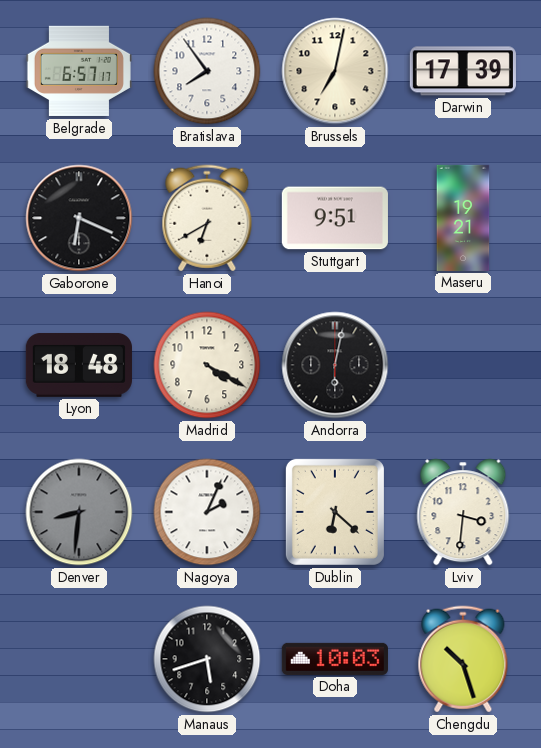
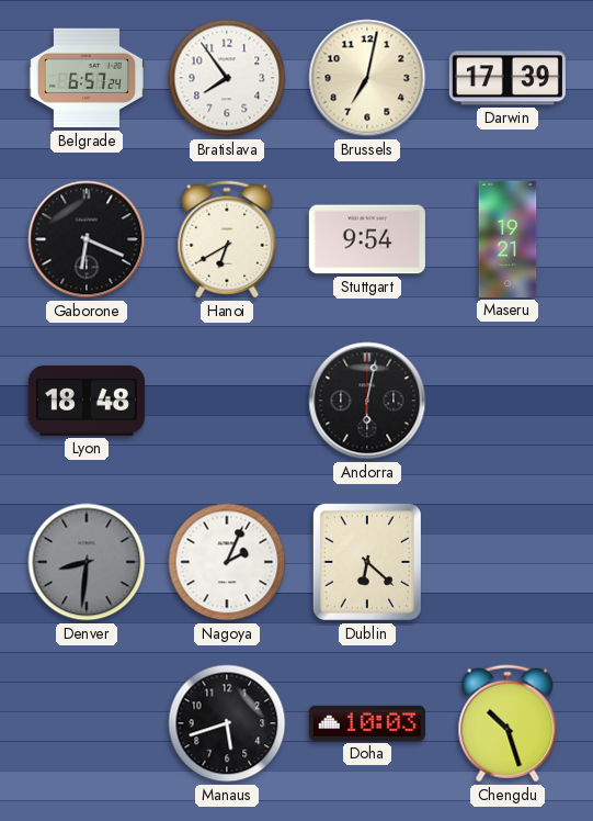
Belgrade: 6:57:17 -> 6:57:24 (87, 78)
Stuttgart: 9:51 -> 9:54 (367, 239)
Madrid: 4:20 -> none (207, 365)
Lviv: 3:31 -> none (463, 512)
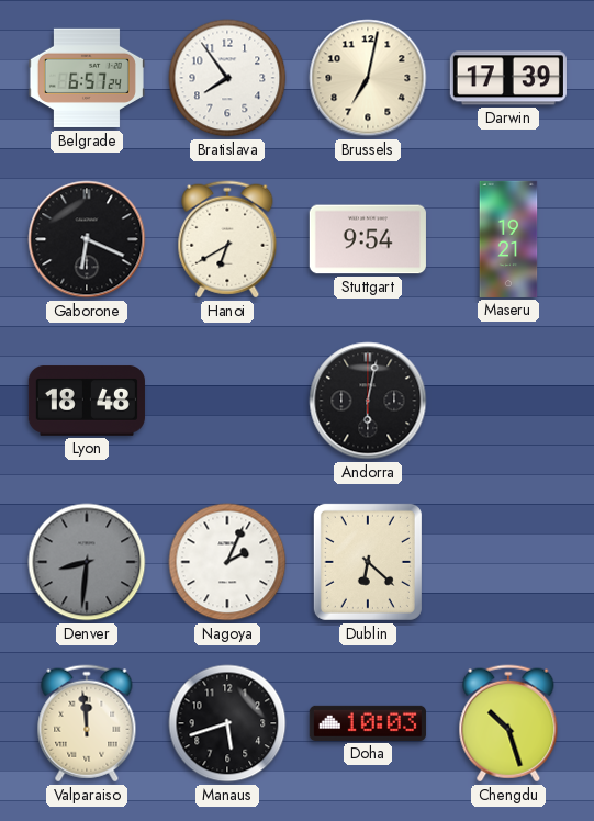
Valparaiso: none -> 11:59 (87, 723)
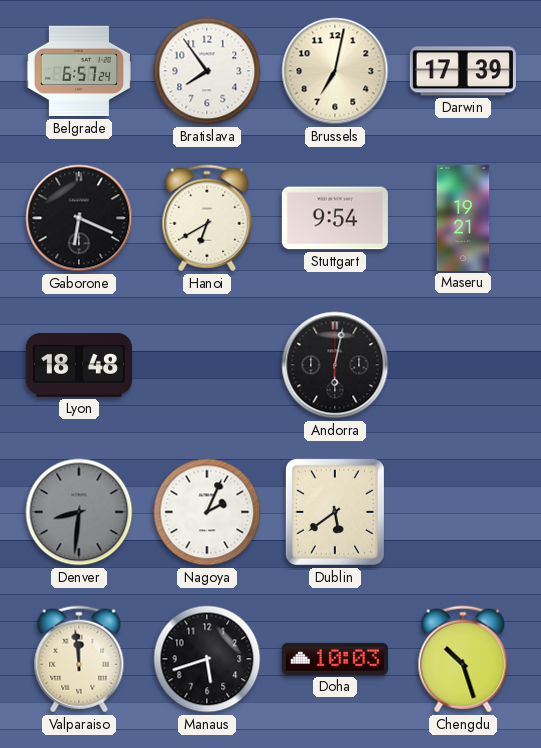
Dublin: 6:22 -> 5:39 (335, 512)
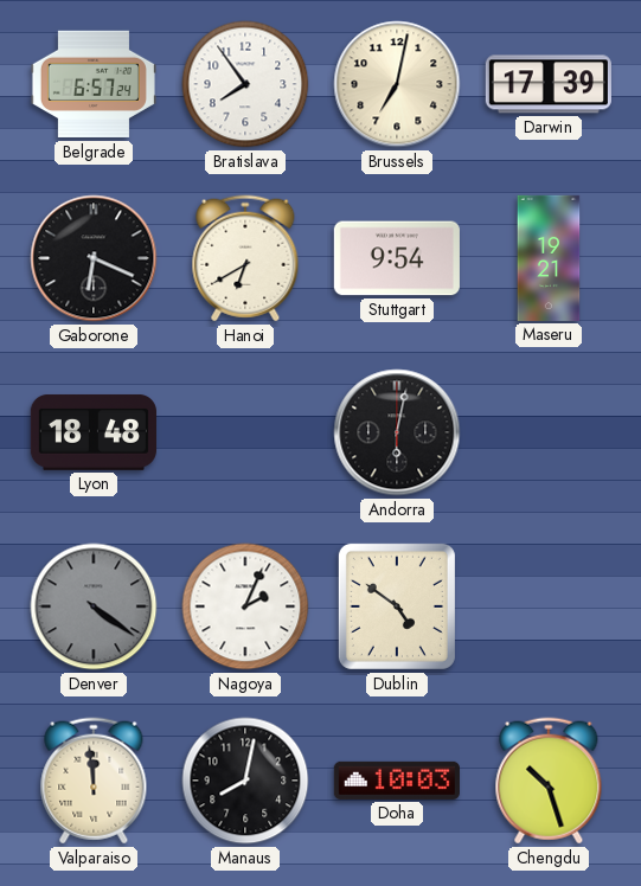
Denver: 8:31 -> 4:21 (94, 606)
Dublin: 5:39 -> 4:51 (397, 606)
Manaus: 5:42 -> 8:02 (245, 781)
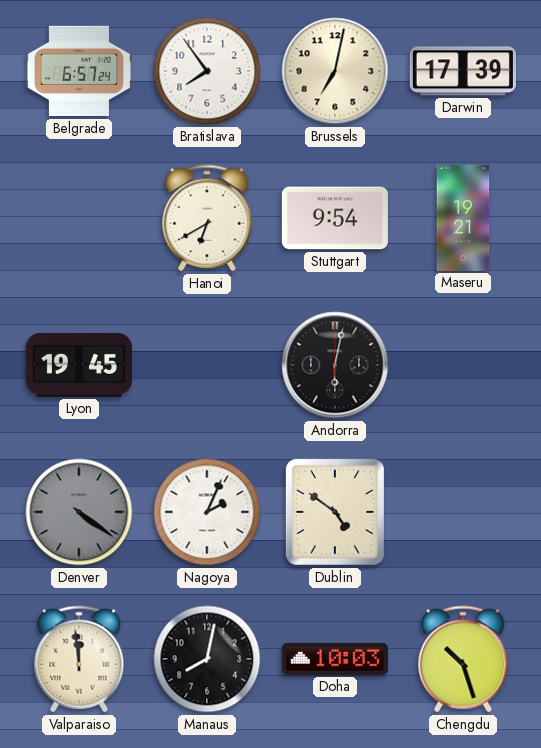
Gaborone: 6:19 -> none (94, 258)
Lyon: 18:48 -> 19:45 (79, 365)
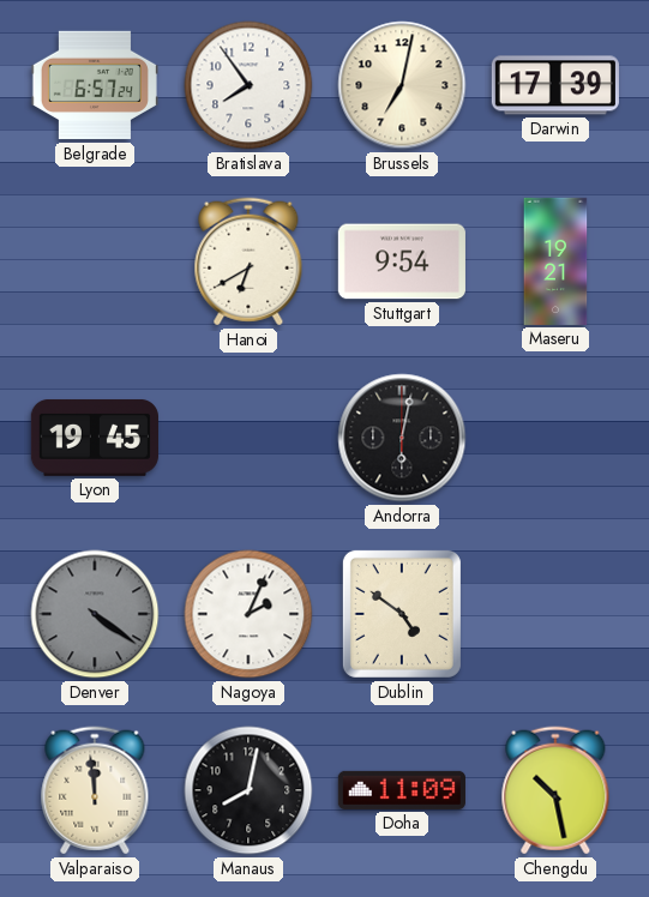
Doha: 10:03 -> 11:09 (402, 790)
Chengdu: 10:27 -> 10:28 (555, 790)
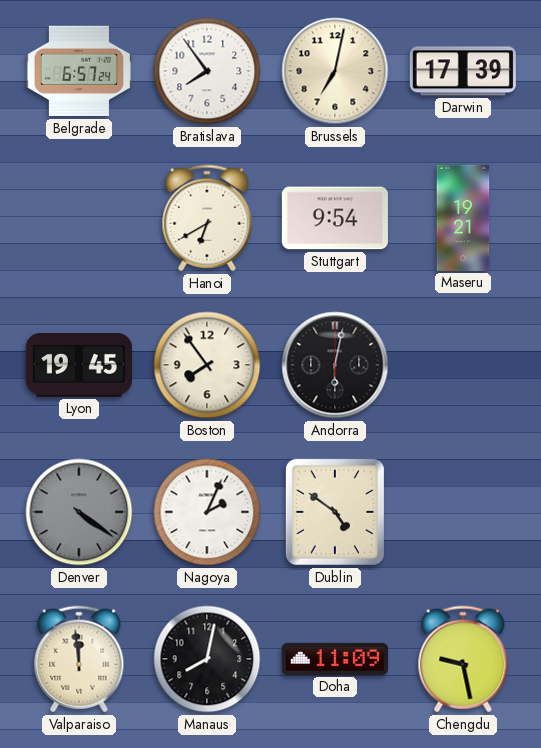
Boston: none -> 7:54 (207, 365)
Chengdu: 10:28 -> 9:28 (463, 659)
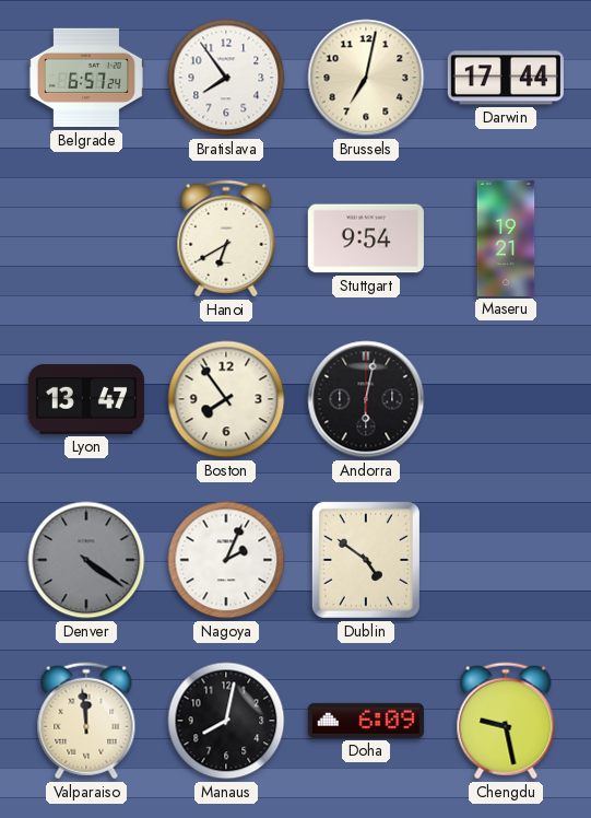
Darwin: 17:39 -> 17:44 (506, 78)
Lyon: 19:45 -> 13:47 (86, 399)
Doha: 11:09 -> 6:09 (366, 721)
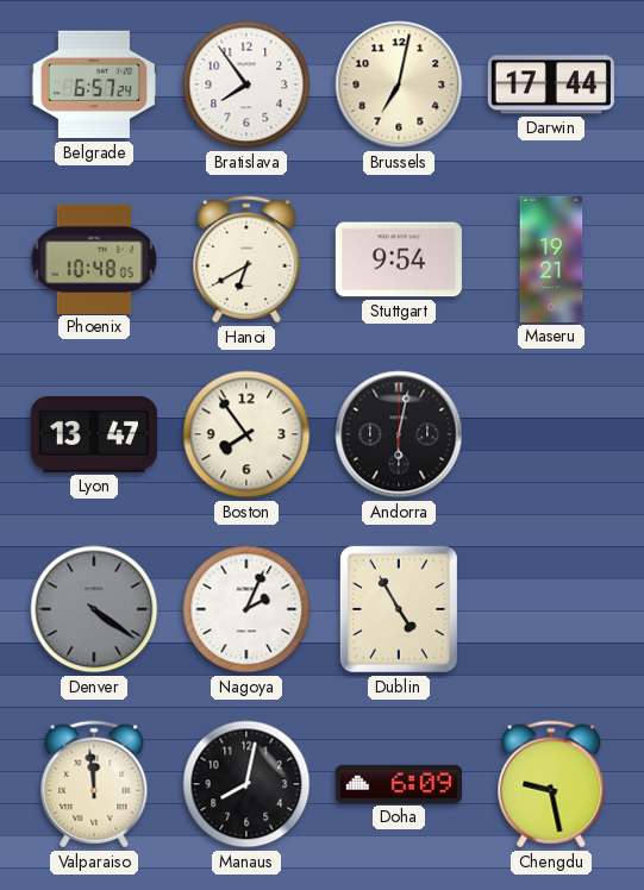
Phoenix: none -> 10:48 (94, 258)
Dublin: 4:51 -> 4:55 (399, 609)
